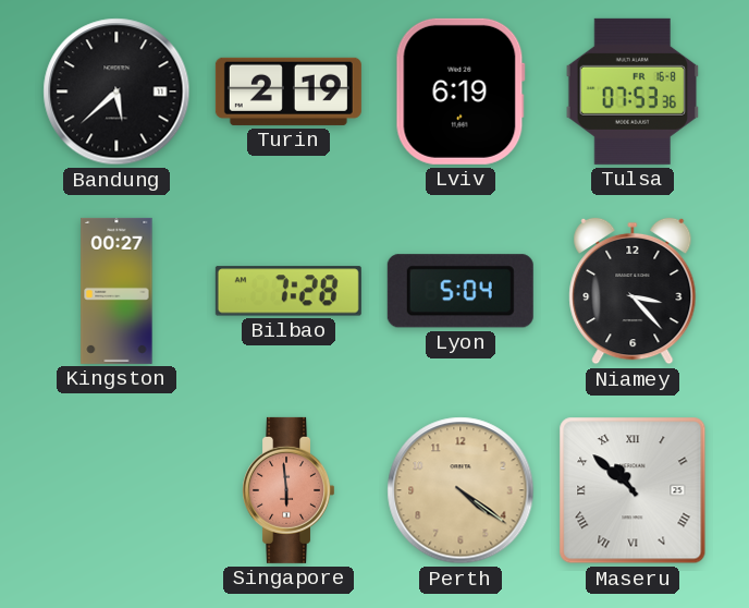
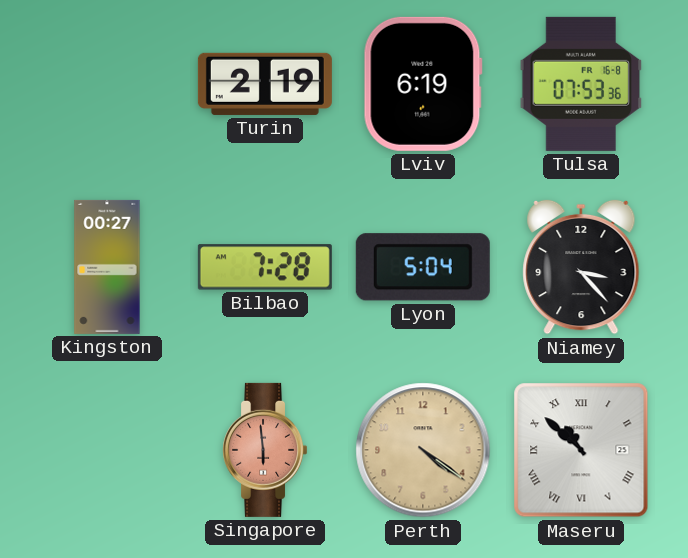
Bandung: 5:38 -> none (116, 92)
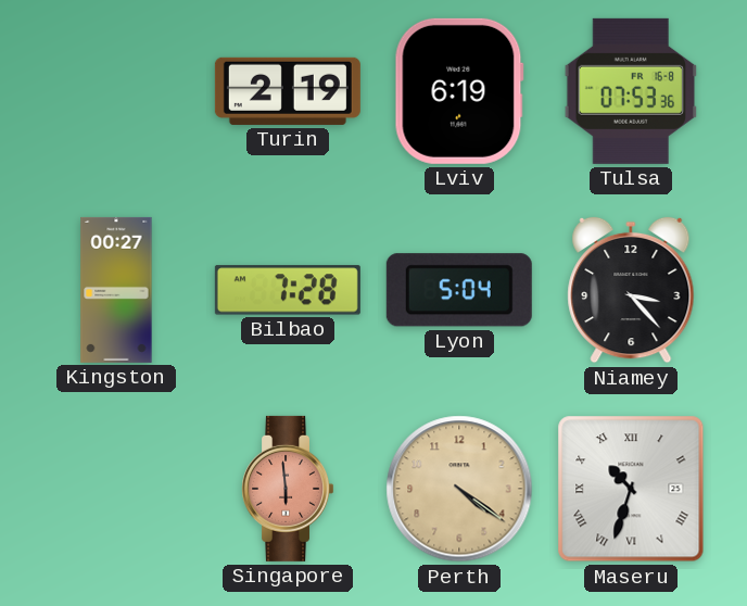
Maseru: 10:52 -> 10:33 (631, 489)
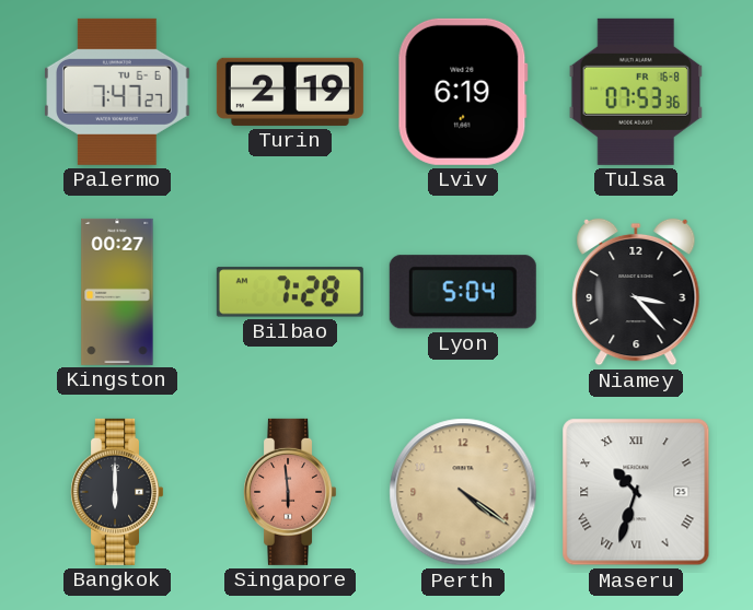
Palermo: none -> 7:47 (117, 92)
Bangkok: none -> 6:00 (117, 492)
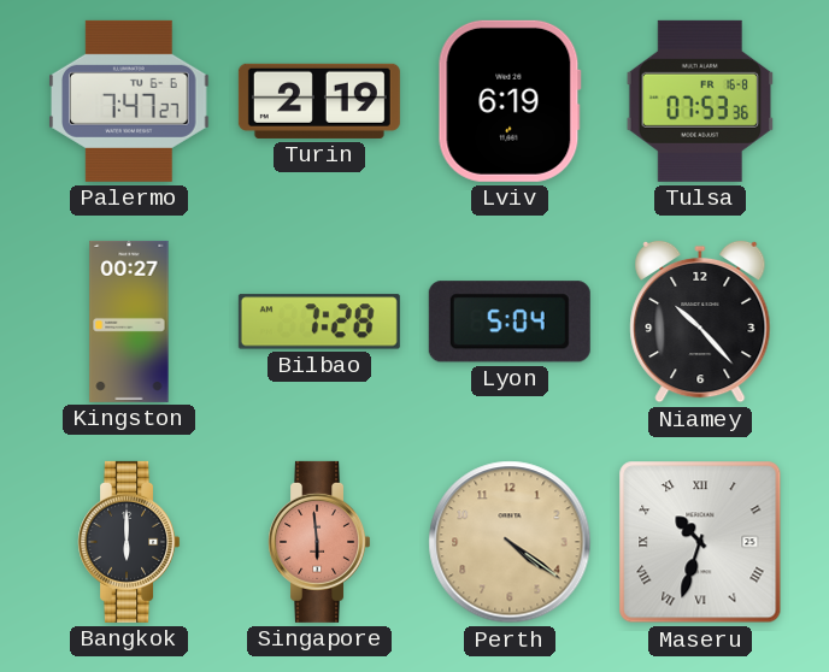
Niamey: 3:23 -> 10:23 (700, 322)
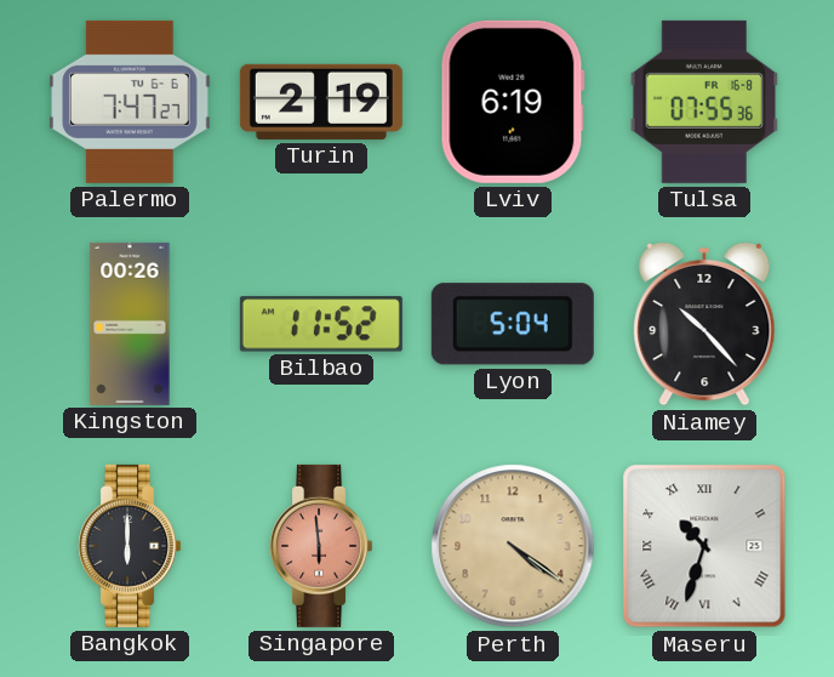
Tulsa: 07:53 -> 07:55 (704, 102)
Kingston: 00:27 -> 00:26 (130, 324)
Bilbao: 7:28 -> 11:52 (321, 324)
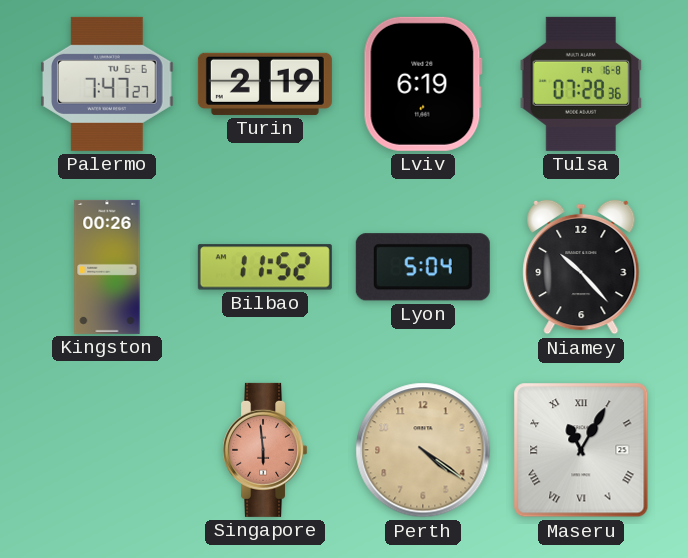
Tulsa: 07:55 -> 07:28 (581, 84)
Bangkok: 6:00 -> none (130, 546)
Maseru: 10:33 -> 11:05 (581, 450)
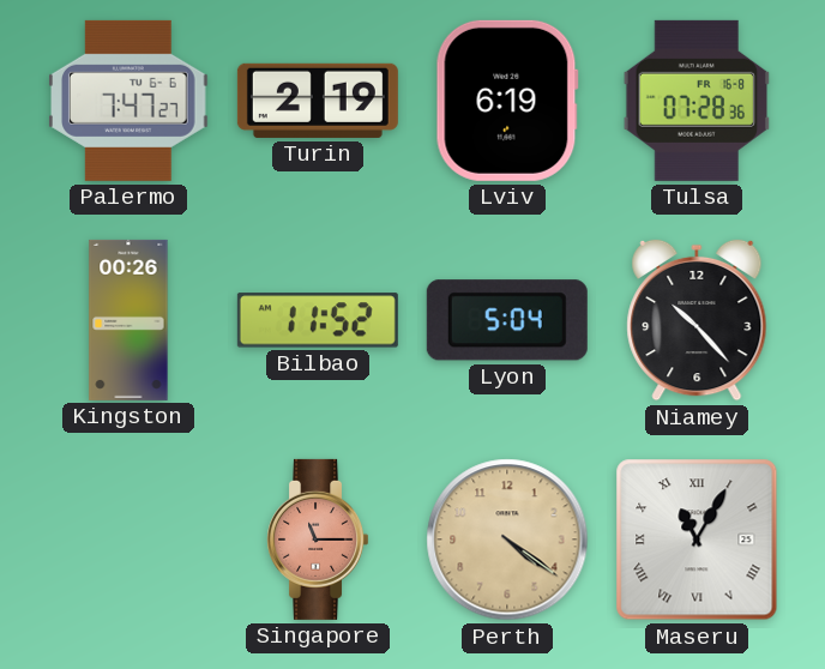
Singapore: 5:59 -> 11:15 (318, 540)
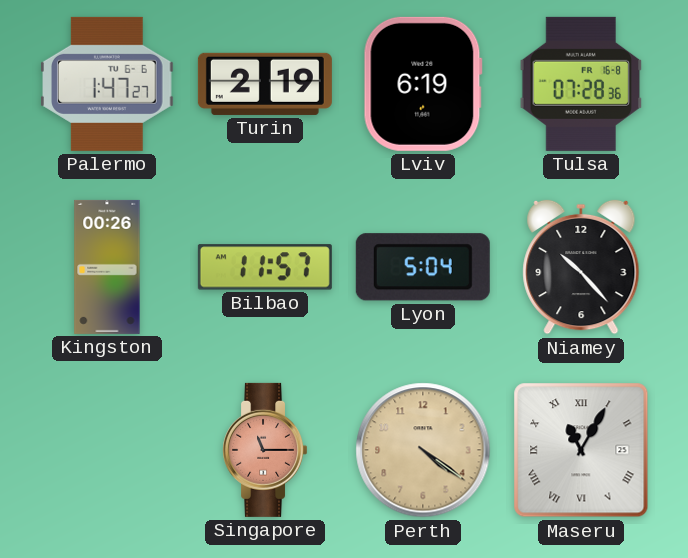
Palermo: 7:47 -> 1:47 (107, 84)
Bilbao: 11:52 -> 11:57 (265, 267)
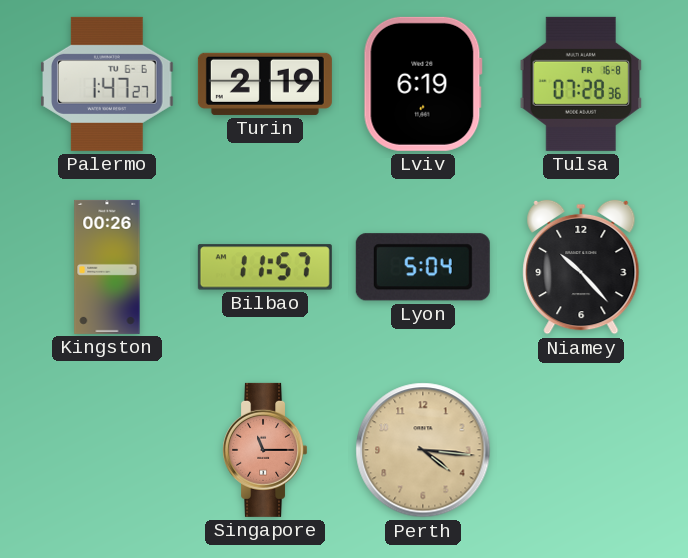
Perth: 4:21 -> 4:16 (423, 450)
Maseru: 11:05 -> none (581, 450)
